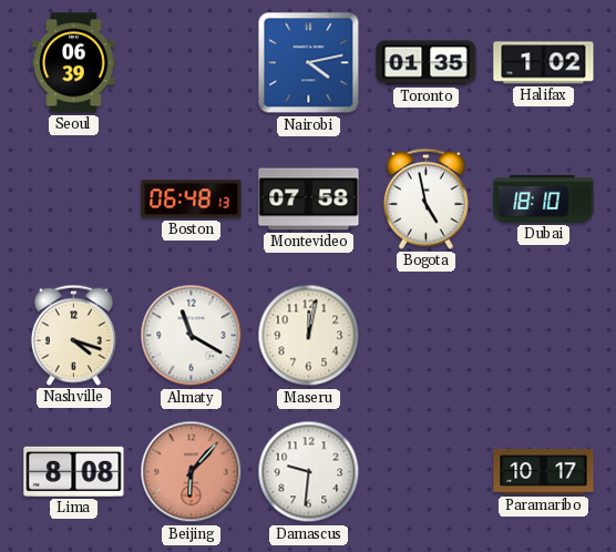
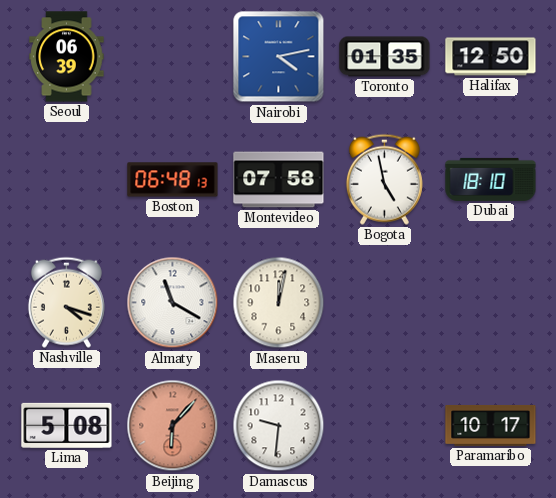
Halifax: 1:02 -> 12:50 (491, 57)
Lima: 8:08 -> 5:08 (67, 425)
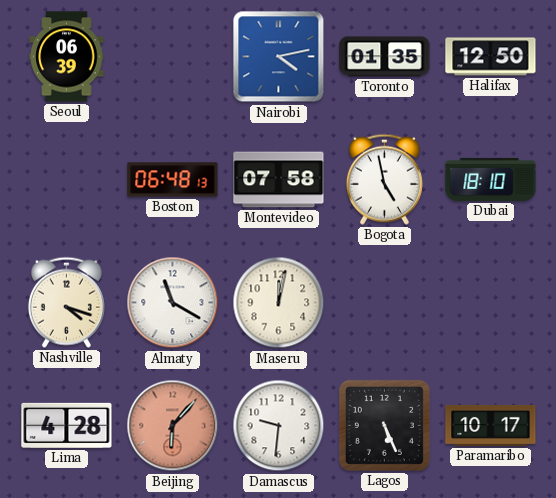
Lima: 5:08 -> 4:28 (67, 425)
Lagos: none -> 5:26 (384, 425)
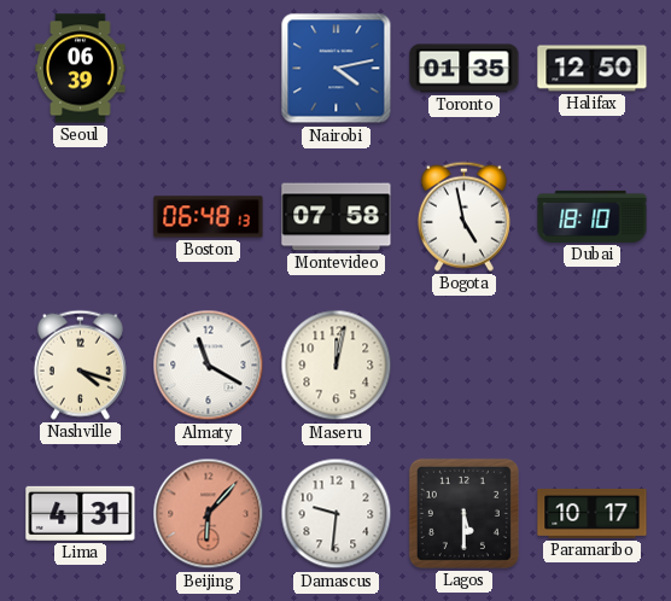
Lima: 4:28 -> 4:31 (81, 513)
Lagos: 5:26 -> 5:30 (463, 513)
